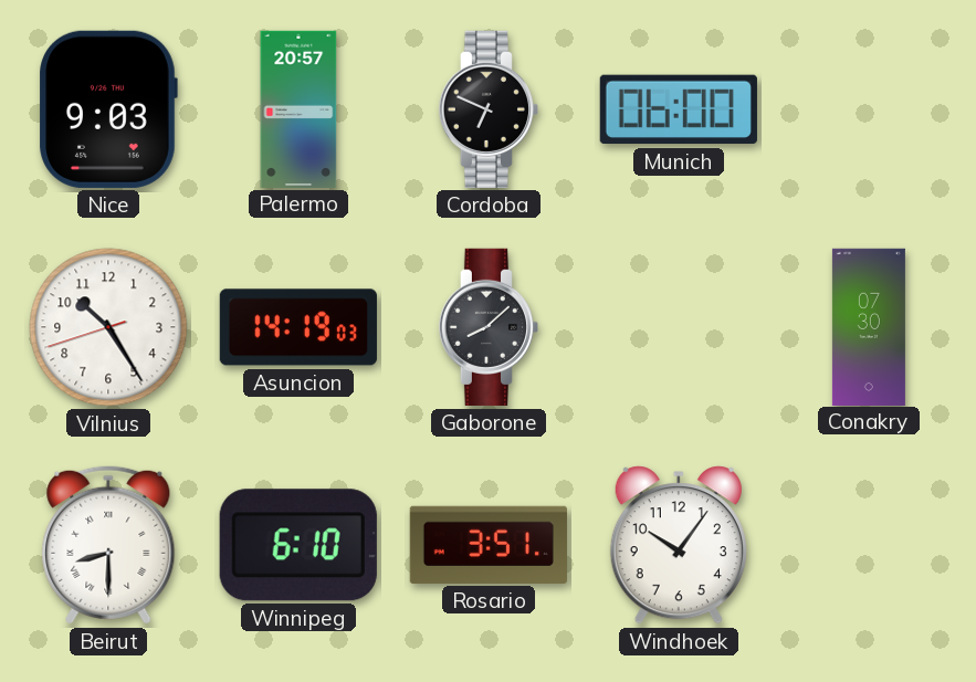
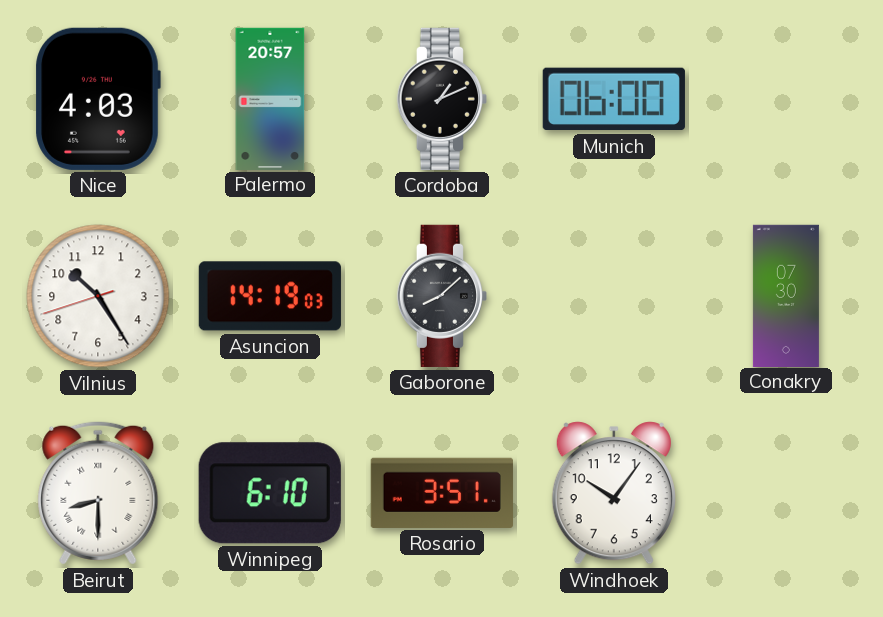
Nice: 9:03 -> 4:03 (98, 99)
Cordoba: 6:49 -> 1:11 (441, 99)
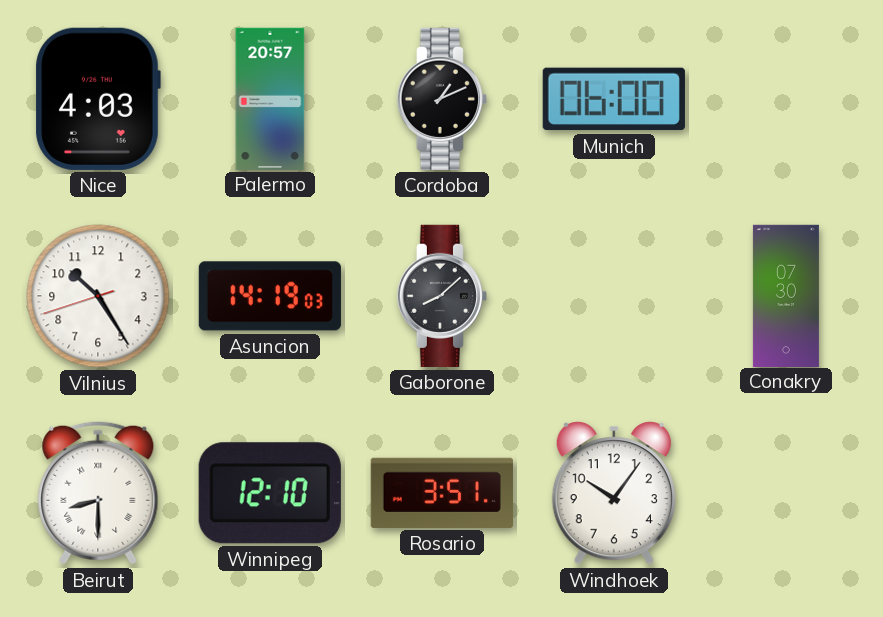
Winnipeg: 6:10 -> 12:10 (270, 493)
